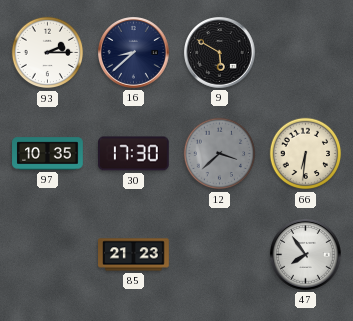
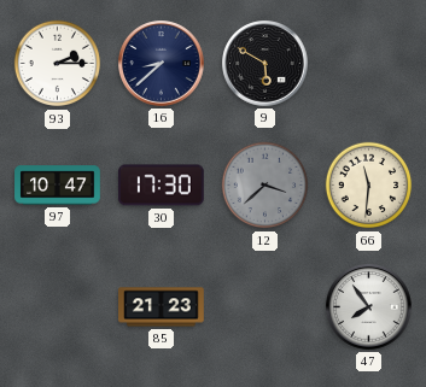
97: 10:35 -> 10:47 (58, 186)
66: 6:31 -> 11:31 (369, 186)
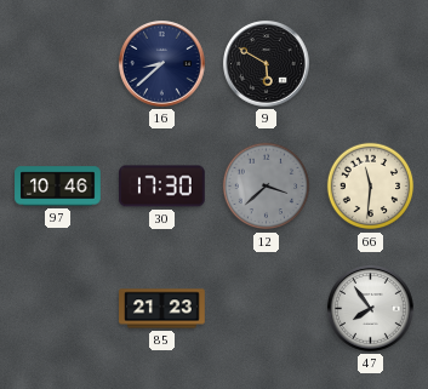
93: 2:15 -> none (58, 64)
97: 10:47 -> 10:46 (58, 187)
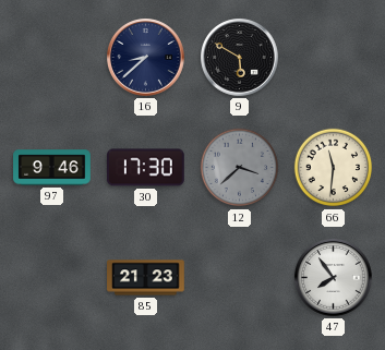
97: 10:46 -> 9:46 (52, 168)
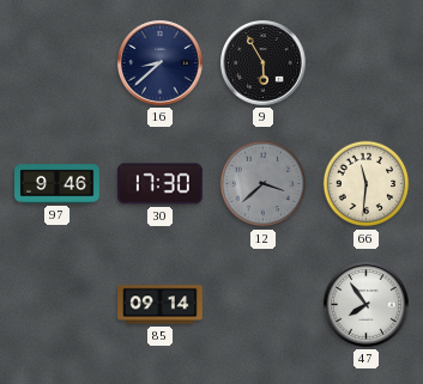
9: 5:50 -> 5:55 (264, 63)
85: 21:23 -> 09:14 (161, 305)
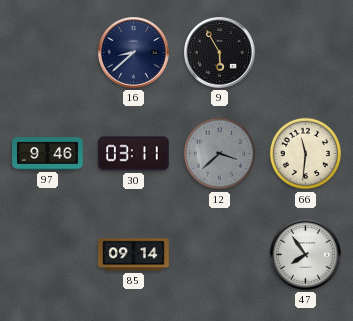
30: 17:30 -> 03:11 (134, 154)
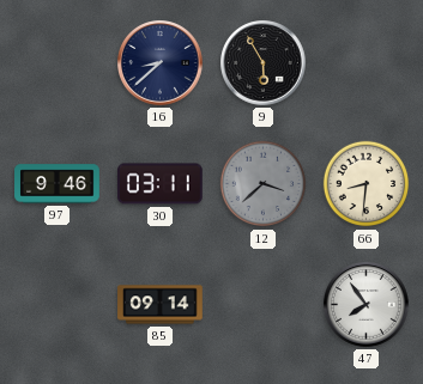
66: 11:31 -> 8:31 (367, 184)
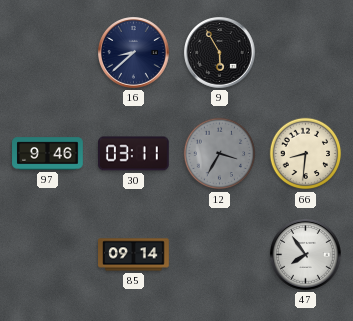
12: 3:38 -> 3:35 (220, 154)
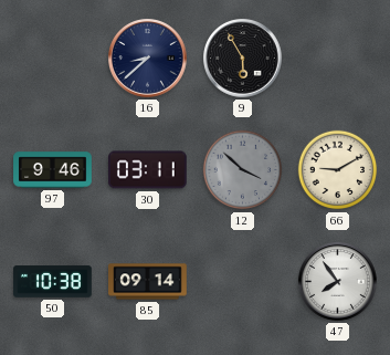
12: 3:35 -> 3:52 (243, 170)
66: 8:31 -> 9:10 (338, 170)
50: none -> 10:38 (53, 282)
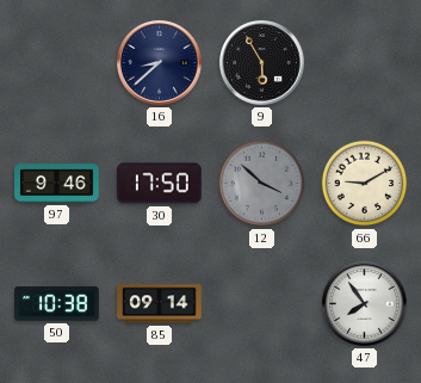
30: 03:11 -> 17:50 (160, 184)
